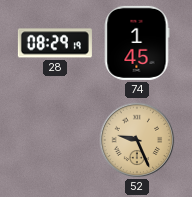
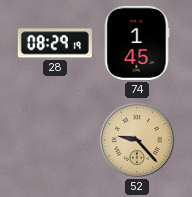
52: 9:26 -> 9:23 (137, 140)
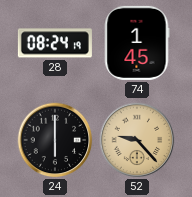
28: 08:29 -> 08:24 (55, 43)
24: none -> 6:00 (55, 140)
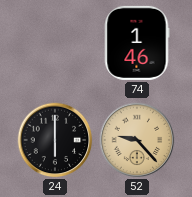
28: 08:24 -> none (55, 43)
74: 1:45 -> 1:46 (137, 43)
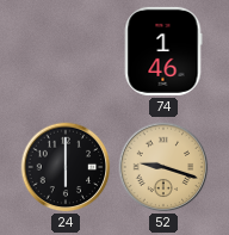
52: 9:23 -> 9:18 (163, 167)
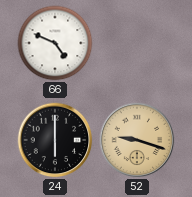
66: none -> 4:49 (55, 43)
74: 1:46 -> none (163, 51)
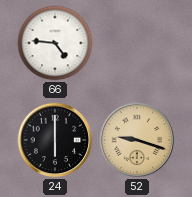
66: 4:49 -> 4:46 (55, 43)
